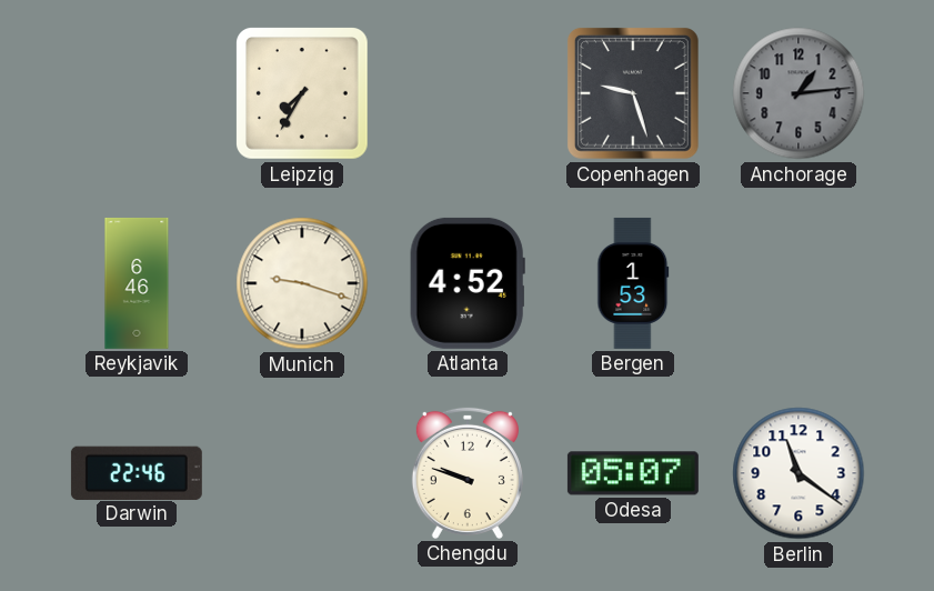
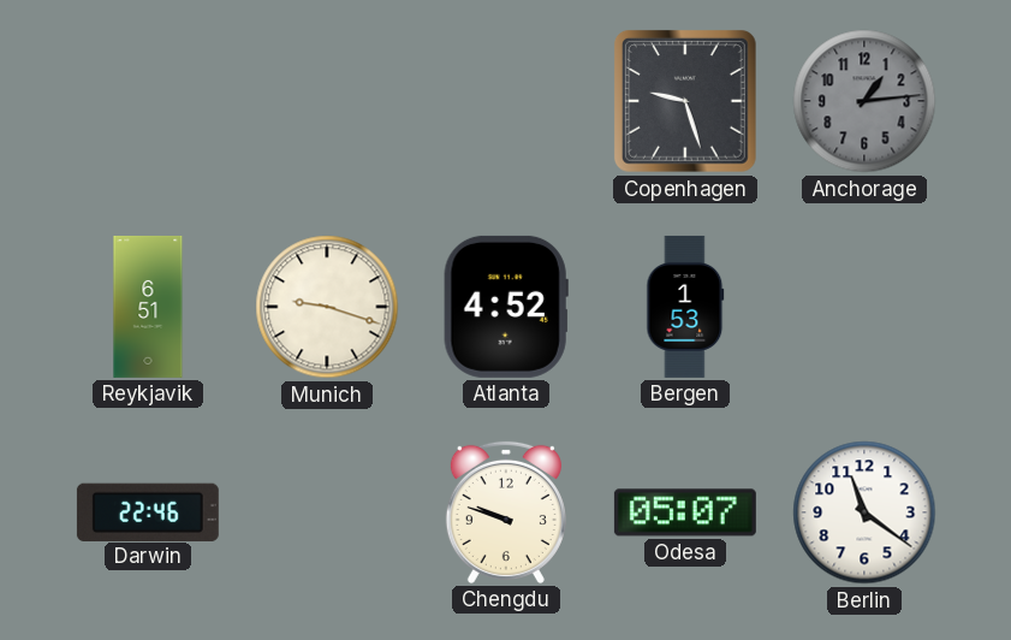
Leipzig: 7:35 -> none (302, 93)
Reykjavik: 6:46 -> 6:51 (148, 307)
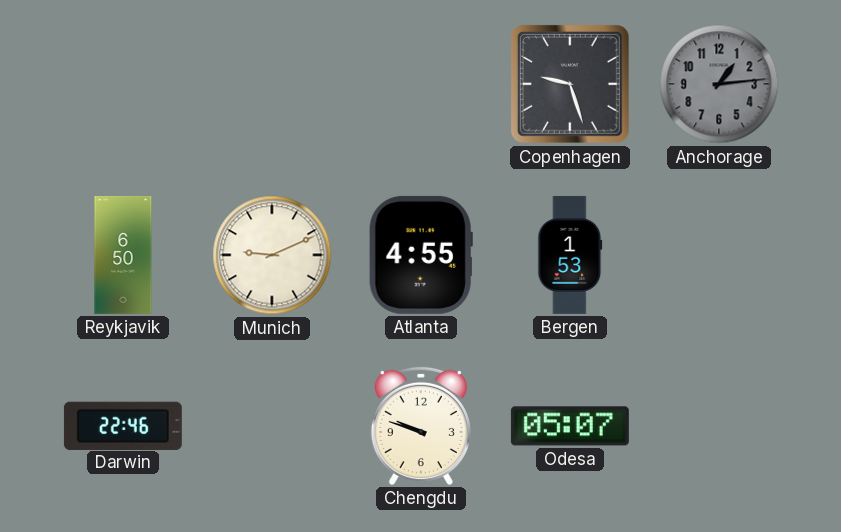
Reykjavik: 6:51 -> 6:50 (123, 255)
Munich: 9:18 -> 9:11 (272, 255)
Atlanta: 4:52 -> 4:55 (421, 255)
Berlin: 11:21 -> none (864, 512)
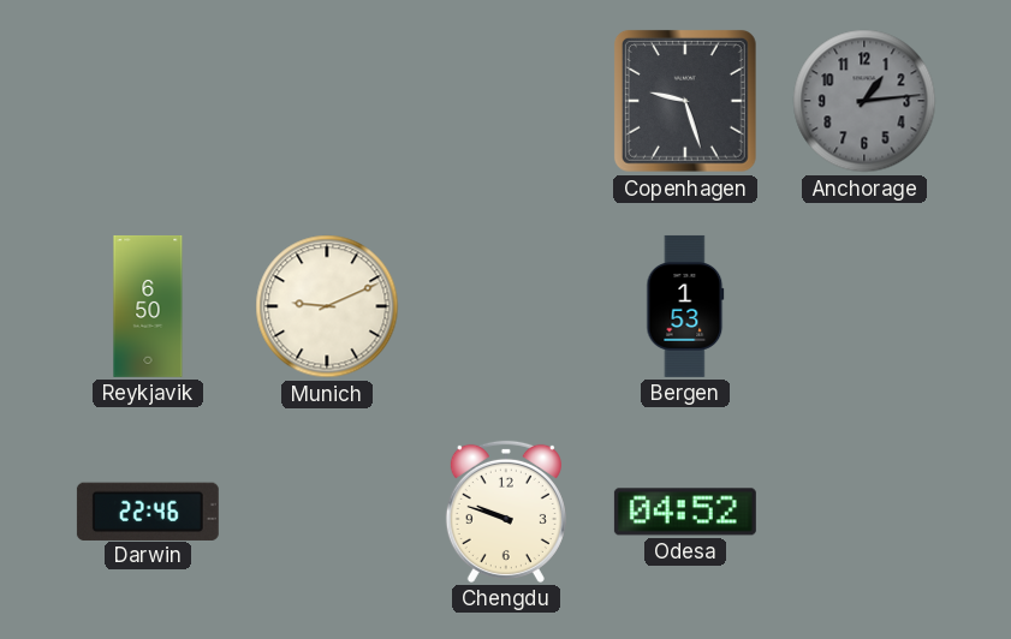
Atlanta: 4:55 -> none (421, 255)
Odesa: 05:07 -> 04:52 (685, 512)
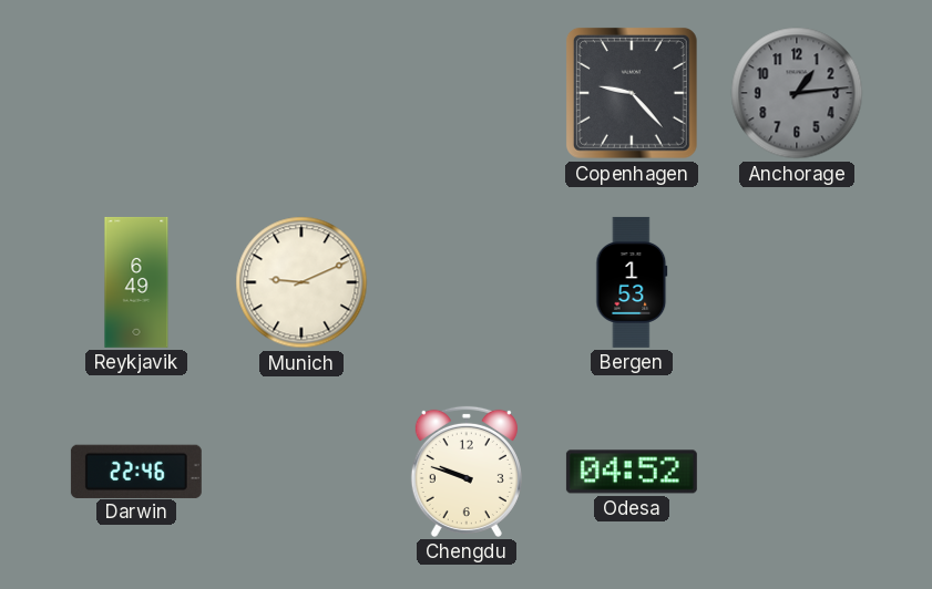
Copenhagen: 9:27 -> 9:23 (632, 93)
Reykjavik: 6:50 -> 6:49 (136, 282)
